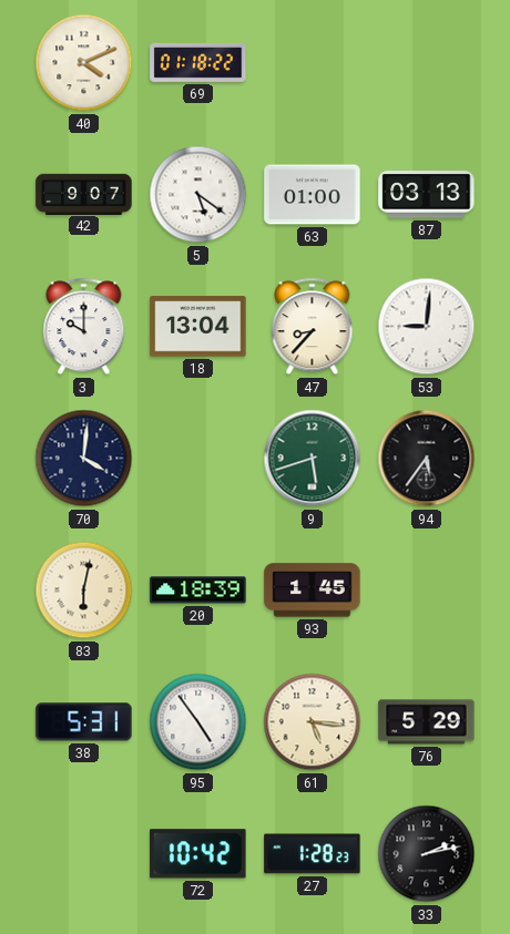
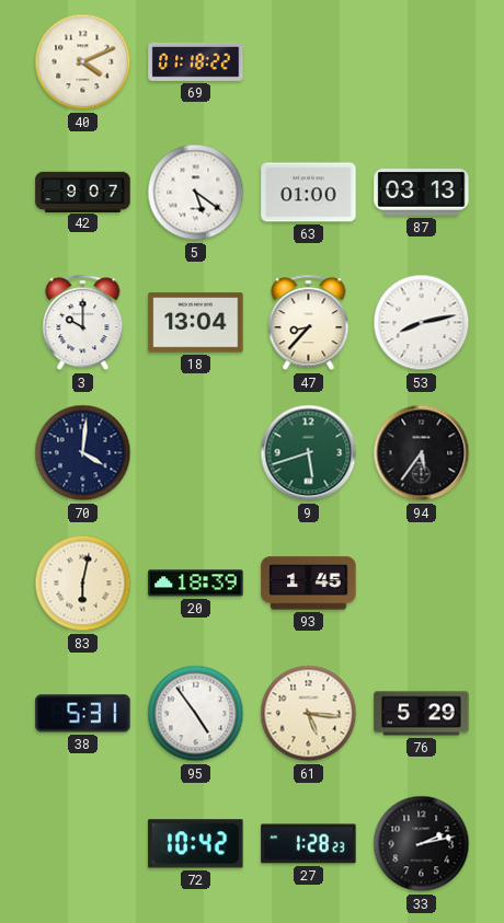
53: 9:01 -> 8:13 (422, 323)
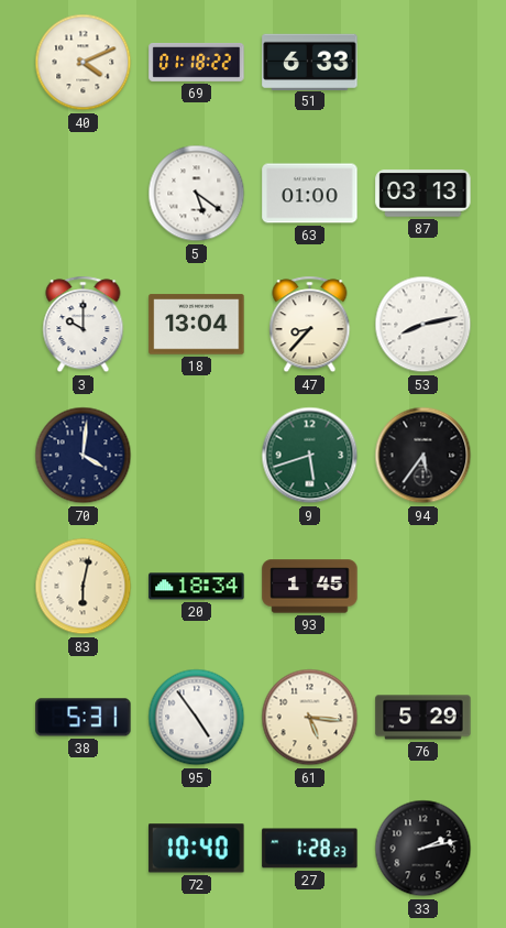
51: none -> 6:33 (310, 62)
42: 9:07 -> none (83, 192)
20: 18:39 -> 18:34 (197, 587)
72: 10:42 -> 10:40 (197, 849)
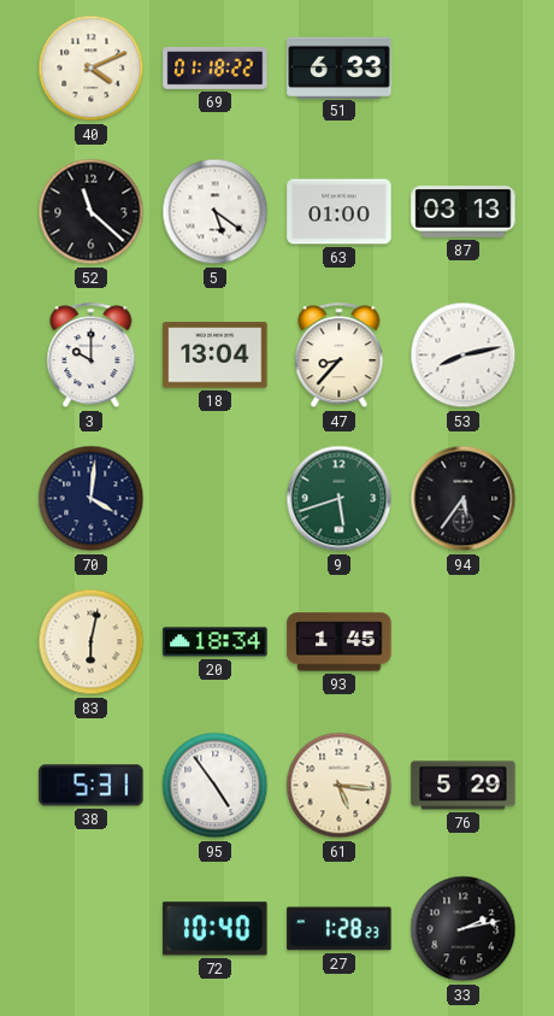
52: none -> 11:22 (92, 212)
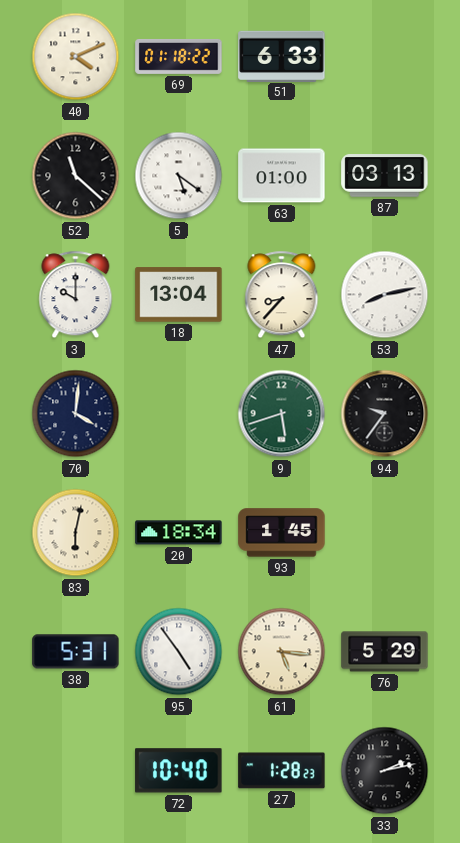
94: 5:36 -> 9:36 (385, 414)
